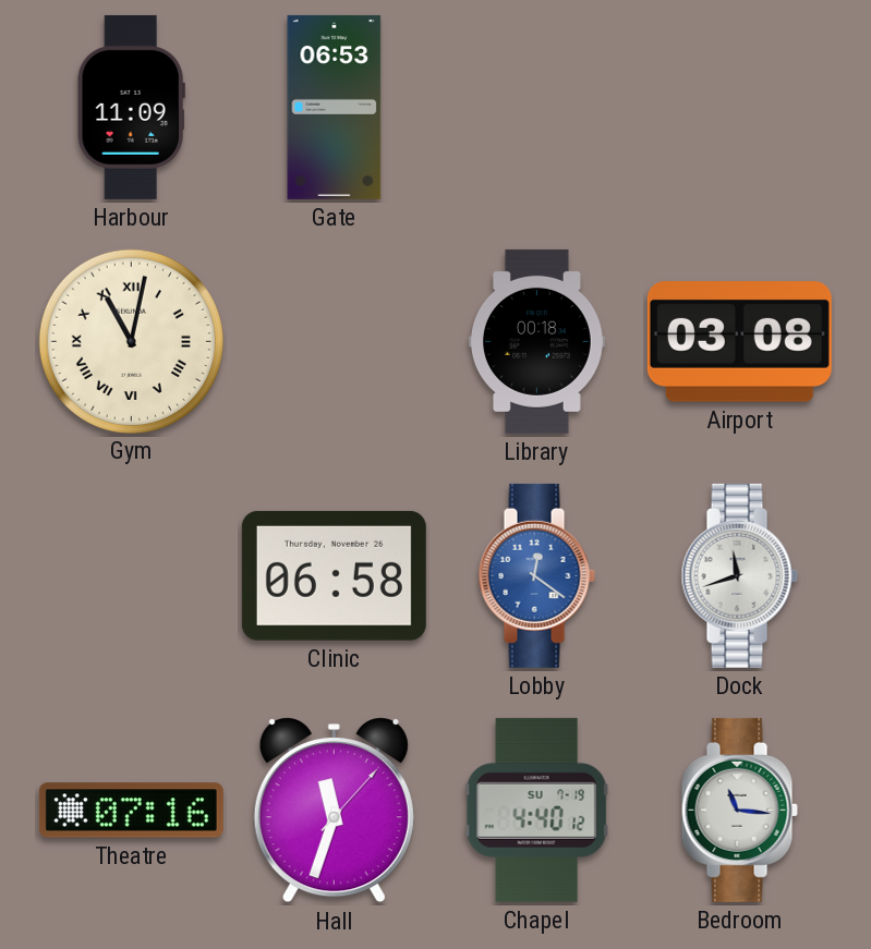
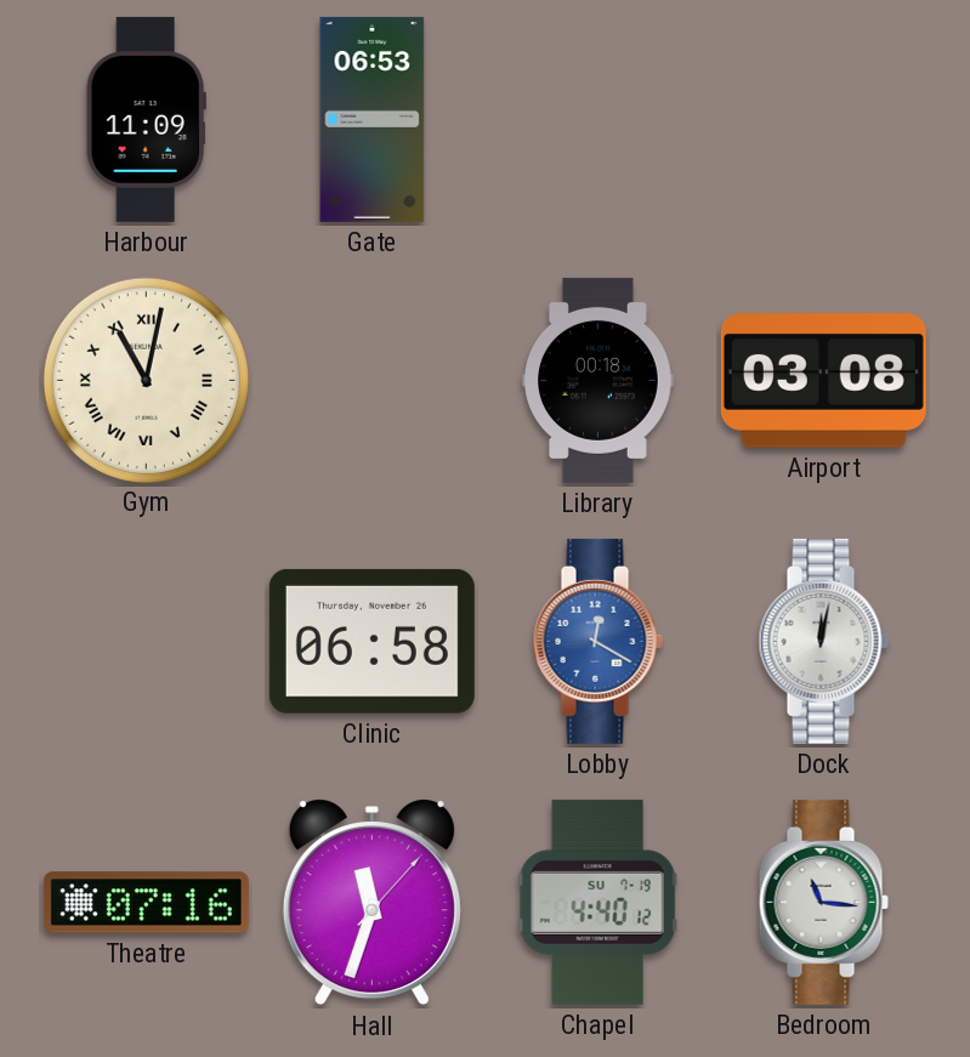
Lobby: 12:21 -> 12:20 (597, 641)
Dock: 11:42 -> 12:02 (823, 641)
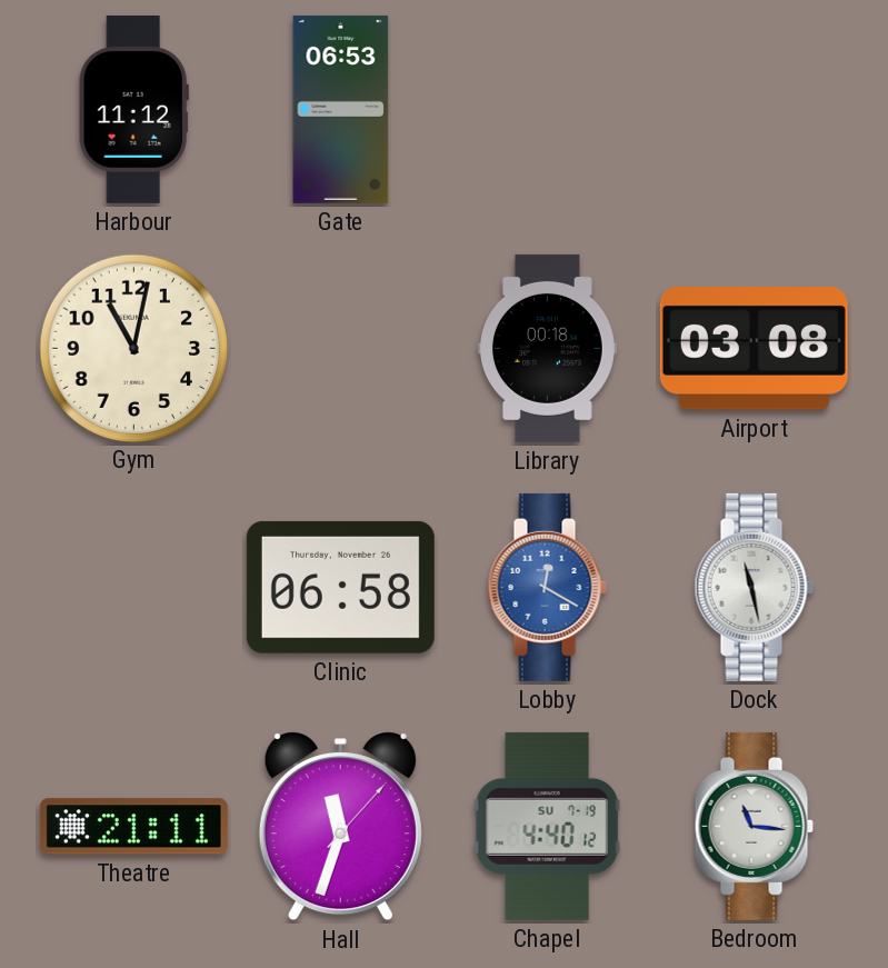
Harbour: 11:09 -> 11:12 (133, 109)
Gym numerals: Roman -> Arabic (133, 348)
Dock: 12:02 -> 11:28 (754, 587)
Theatre: 07:16 -> 21:11 (133, 827)
